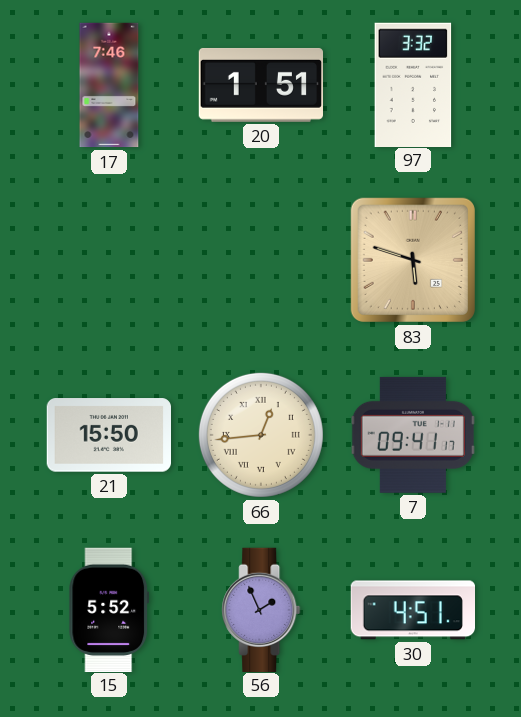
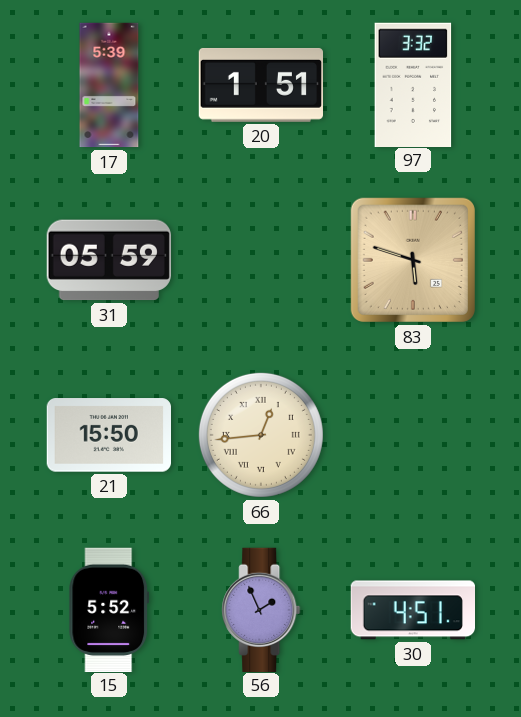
17: 7:46 -> 5:39 (109, 85)
31: none -> 05:59 (109, 260)
7: 09:41 -> none (413, 435)
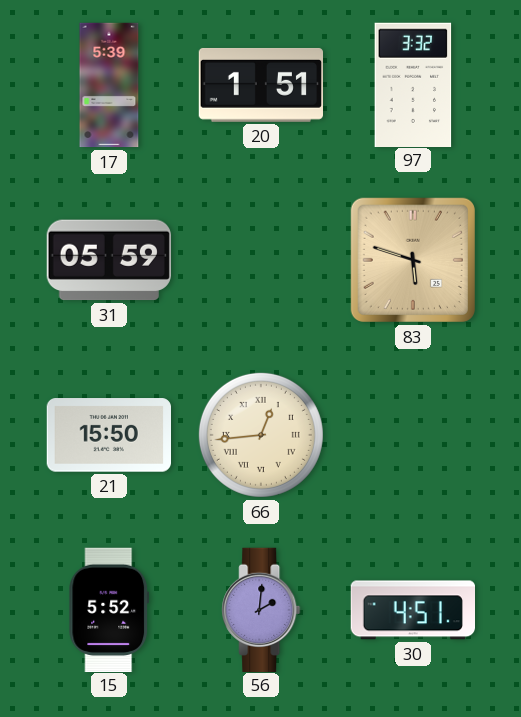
56: 1:56 -> 2:01 (261, 609)
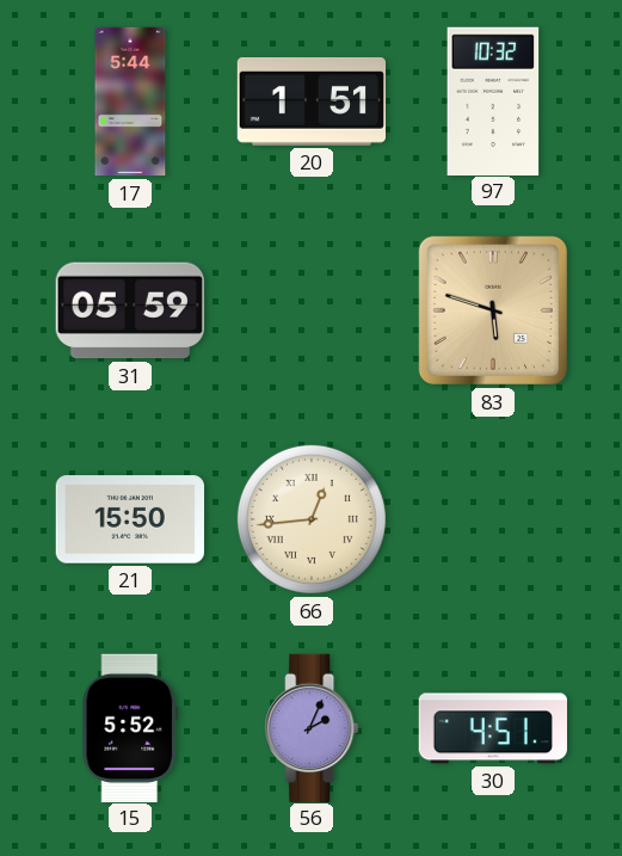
17: 5:39 -> 5:44 (130, 101)
97: 3:32 -> 10:32 (493, 100)
56: 2:01 -> 2:04 (312, 727)
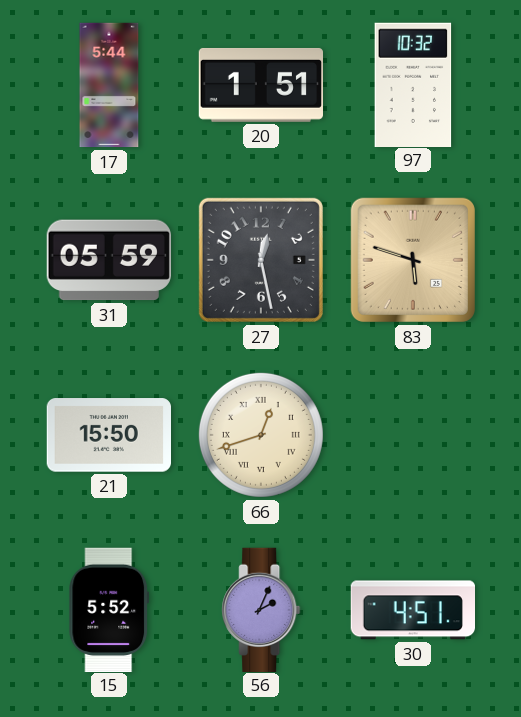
27: none -> 12:28 (261, 260)
66: 12:44 -> 12:42 (261, 435)
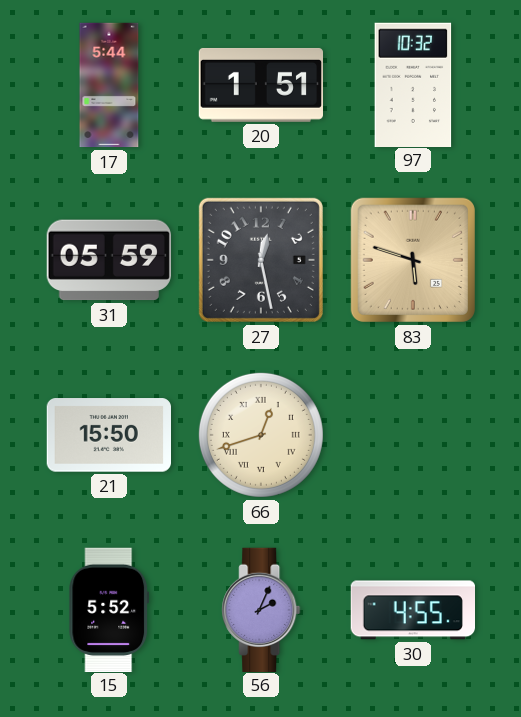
30: 4:51 -> 4:55 (412, 610)
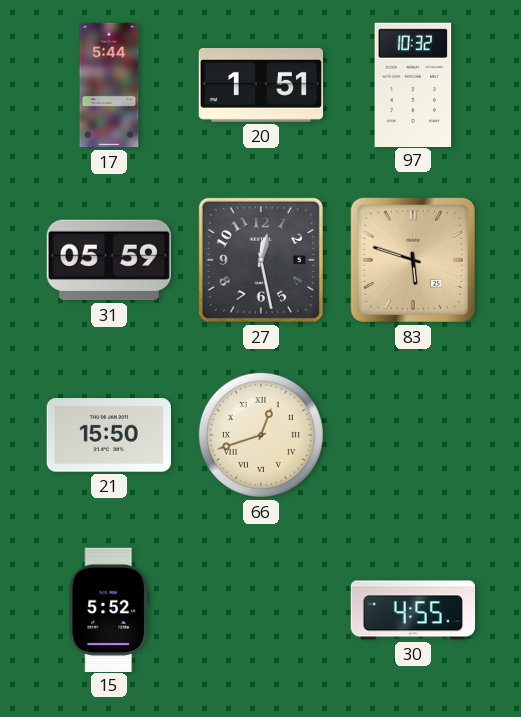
56: 2:04 -> none (261, 609)
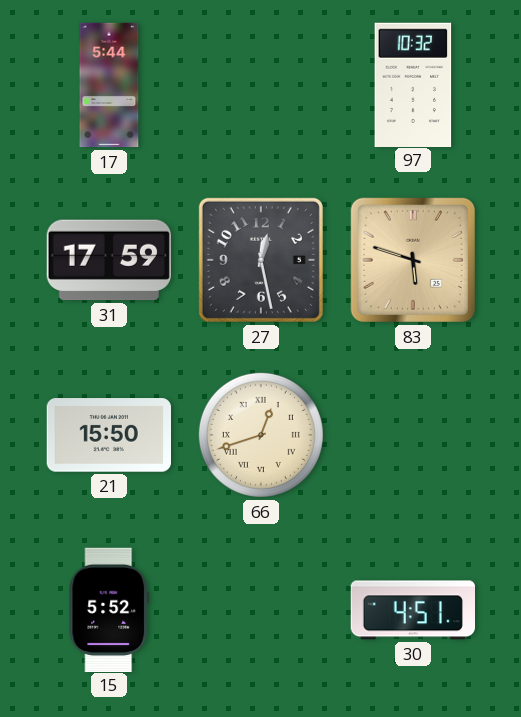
20: 1:51 -> none (260, 85)
31: 05:59 -> 17:59 (109, 260)
30: 4:55 -> 4:51 (412, 610)
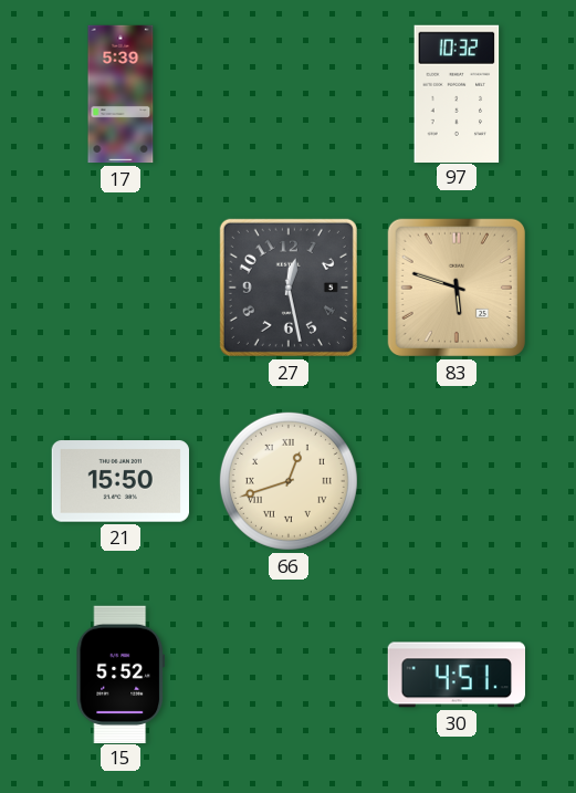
17: 5:44 -> 5:39 (121, 94)
31: 17:59 -> none (109, 260)
